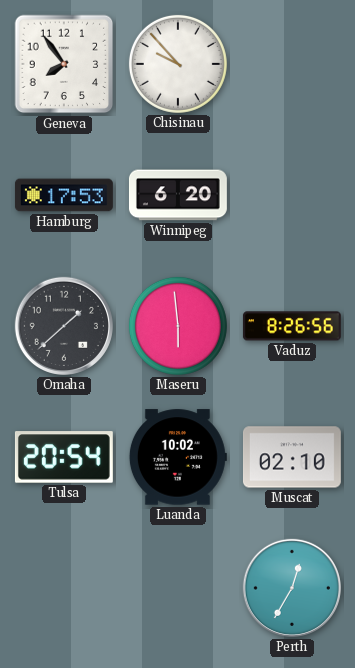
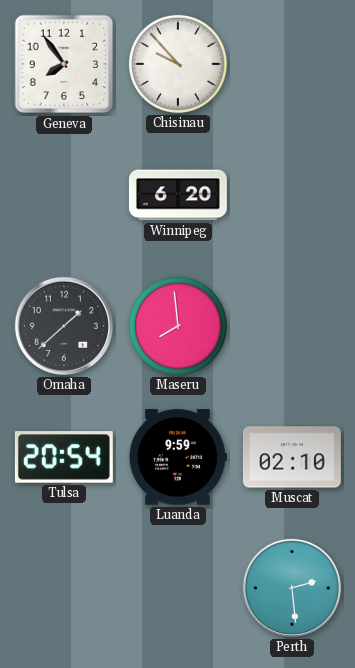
Hamburg: 17:53 -> none (64, 195)
Maseru: 5:59 -> 7:59 (178, 326)
Vaduz: 8:26 -> none (292, 326)
Luanda: 10:02 -> 9:59 (178, 457)
Perth: 12:35 -> 2:29 (292, 588)
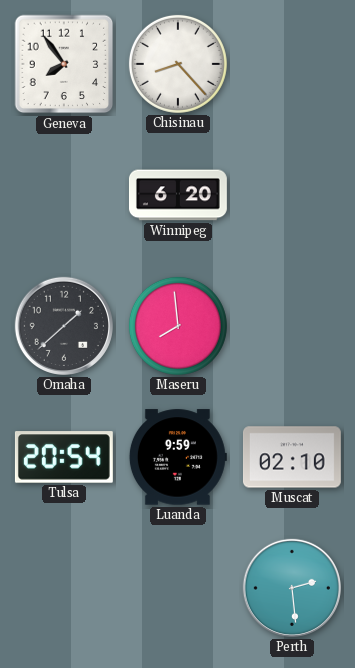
Chisinau: 9:53 -> 8:23 (178, 64)
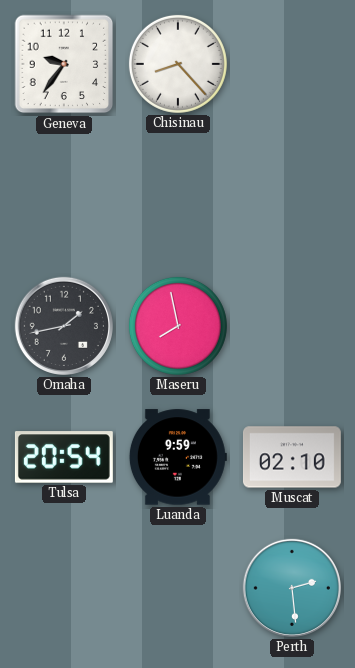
Geneva: 7:54 -> 9:36 (64, 64)
Winnipeg: 6:20 -> none (178, 195)
Omaha: 1:38 -> 1:43 (64, 326)
Maseru: 7:59 -> 7:58 (178, 326)
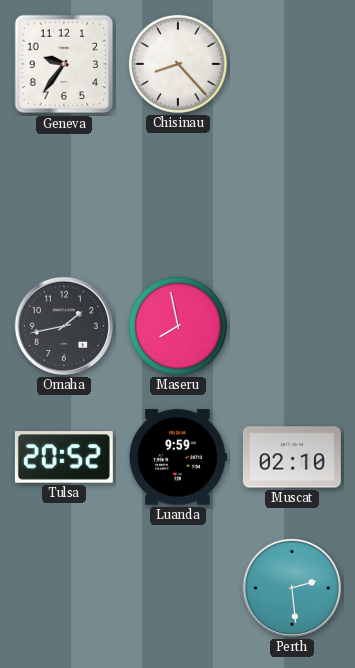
Tulsa: 20:54 -> 20:52 (64, 457)
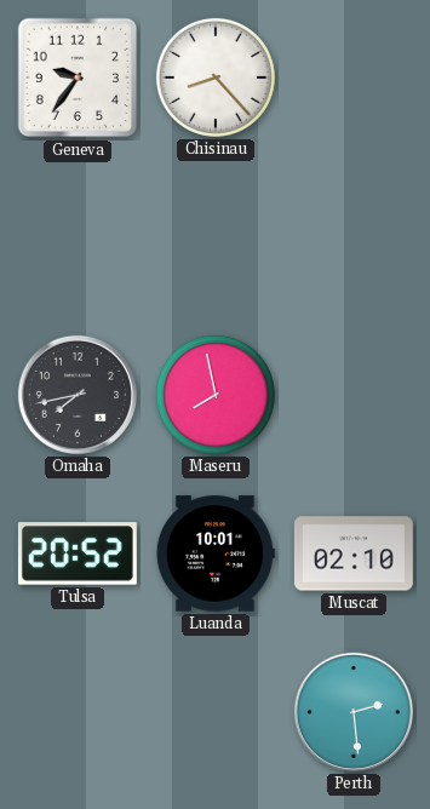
Omaha: 1:43 -> 7:43 (78, 395)
Luanda: 9:59 -> 10:01 (216, 553)
